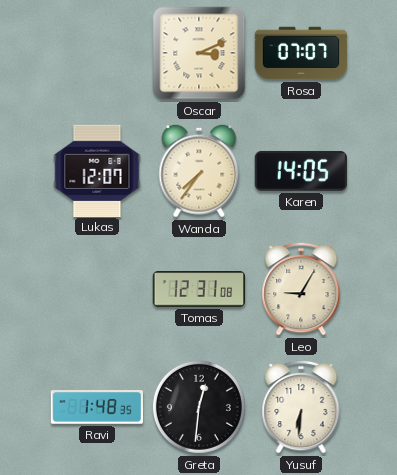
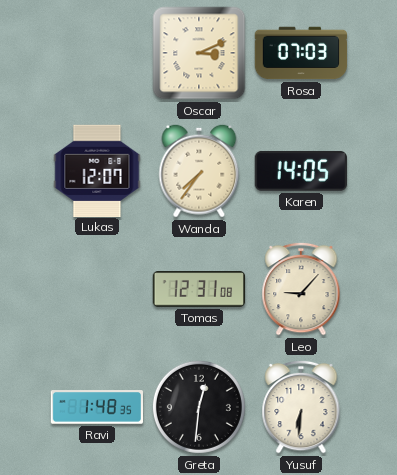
Rosa: 07:07 -> 07:03 (301, 53)
Leo: 9:05 -> 9:07 (301, 289)
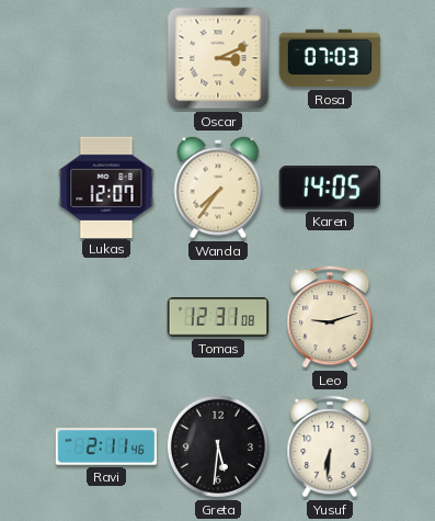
Leo: 9:07 -> 9:12 (330, 317)
Ravi: 1:48 -> 2:11 (105, 446)
Greta: 12:31 -> 5:31 (218, 446)
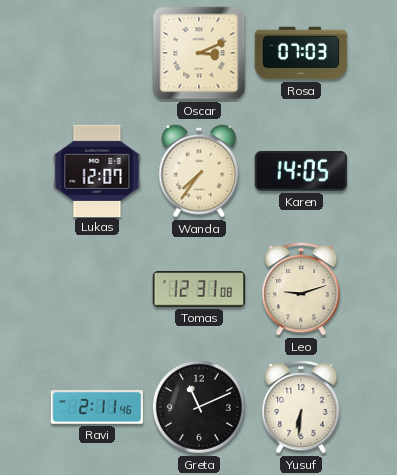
Greta: 5:31 -> 11:11 (199, 407)
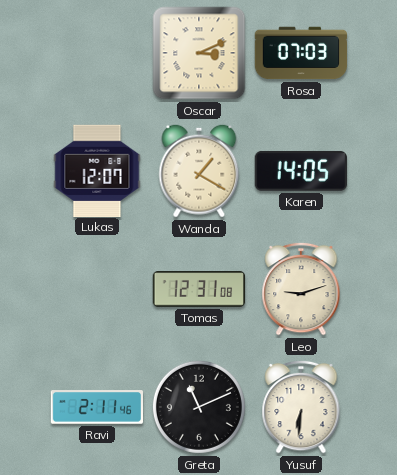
Wanda: 7:36 -> 1:20 (199, 171)
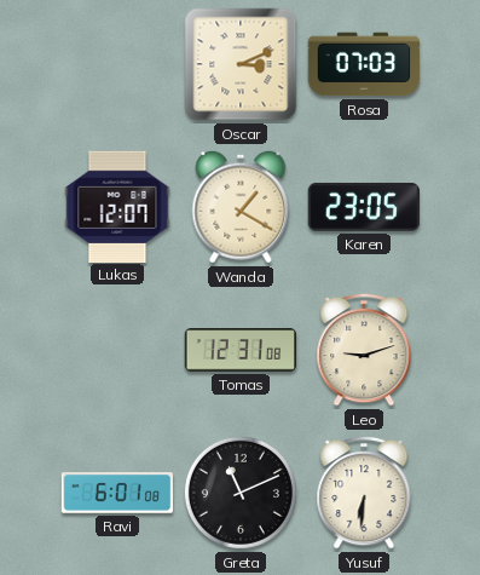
Karen: 14:05 -> 23:05 (363, 207)
Ravi: 2:11 -> 6:01 (116, 493)
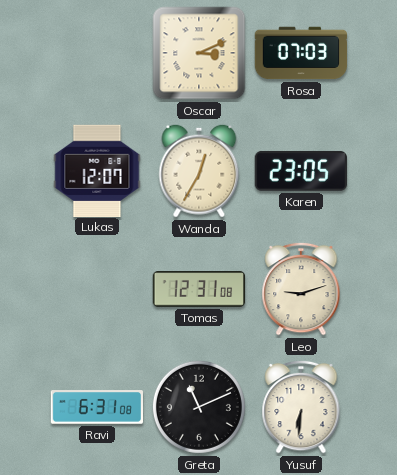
Wanda: 1:20 -> 12:35 (199, 171)
Ravi: 6:01 -> 6:31 (96, 407)
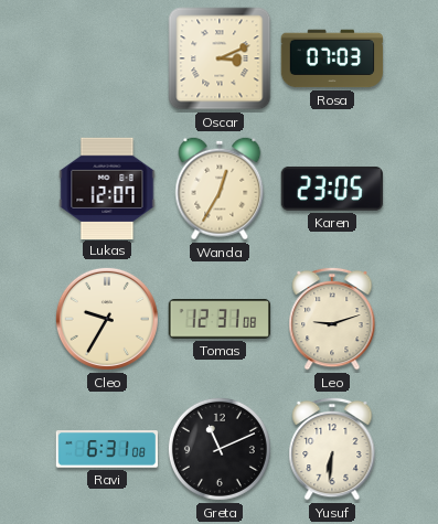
Cleo: none -> 9:35 (107, 319)
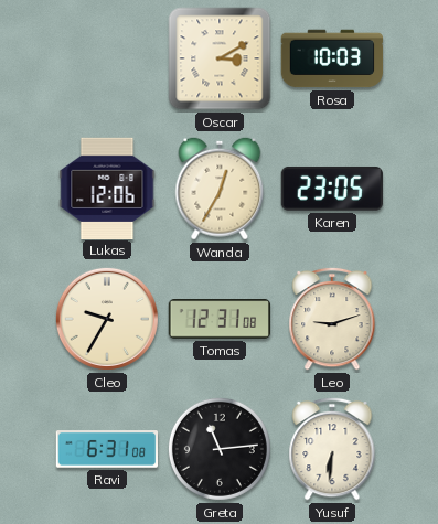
Oscar: 3:11 -> 3:10 (220, 58)
Rosa: 07:03 -> 10:03 (332, 58)
Lukas: 12:07 -> 12:06 (107, 188)
Greta: 11:11 -> 11:14 (220, 449)
